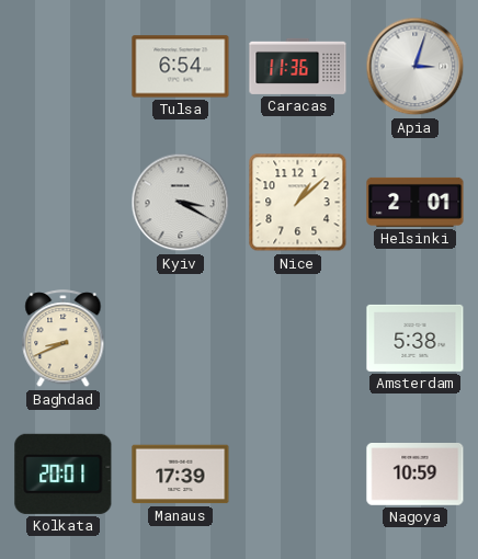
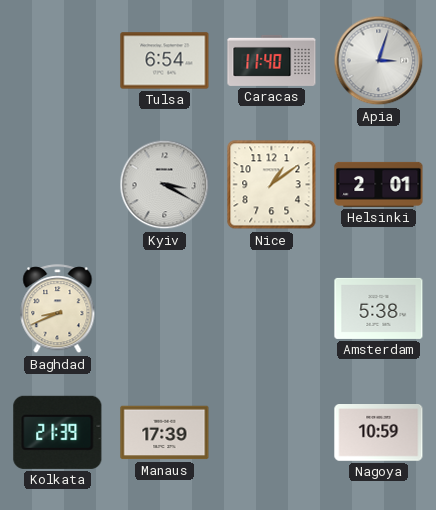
Caracas: 11:36 -> 11:40 (272, 60)
Nice: 1:08 -> 1:09 (272, 185)
Kolkata: 20:01 -> 21:39 (58, 432)
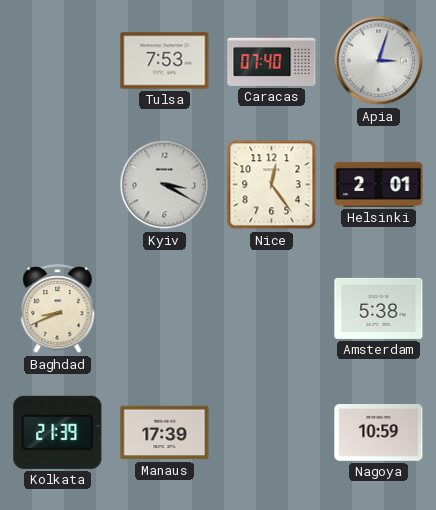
Tulsa: 6:54 -> 7:53 (165, 61)
Caracas: 11:40 -> 07:40 (272, 60)
Nice: 1:09 -> 12:24 (272, 185)
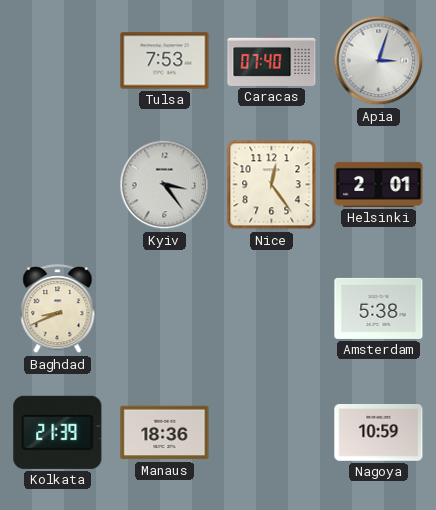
Kyiv: 3:20 -> 3:24 (165, 185)
Manaus: 17:39 -> 18:36 (165, 433)
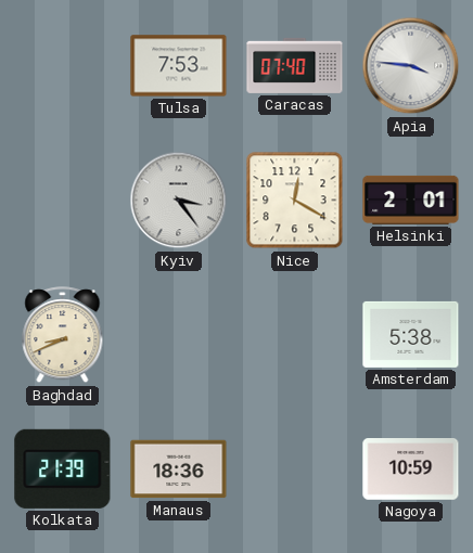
Apia: 3:03 -> 3:46 (411, 66)
Nice: 12:24 -> 12:20 (295, 201)
